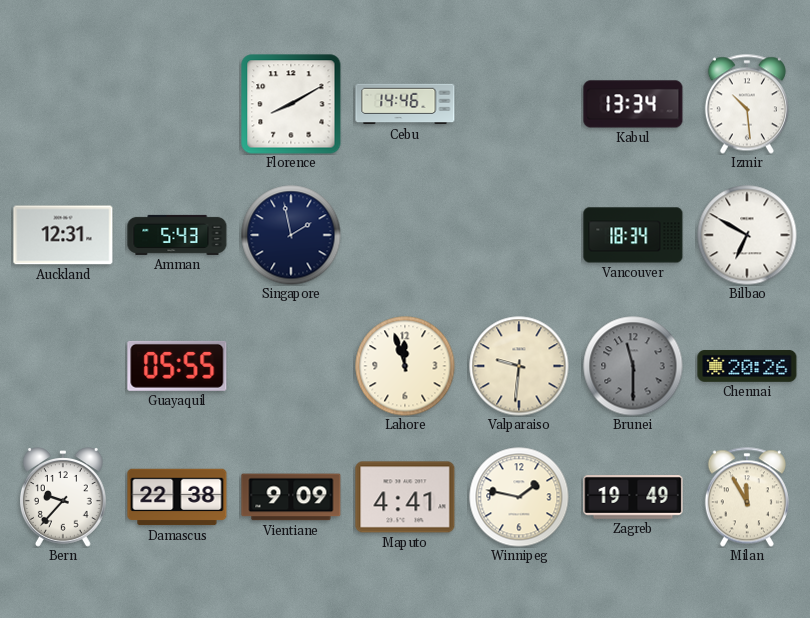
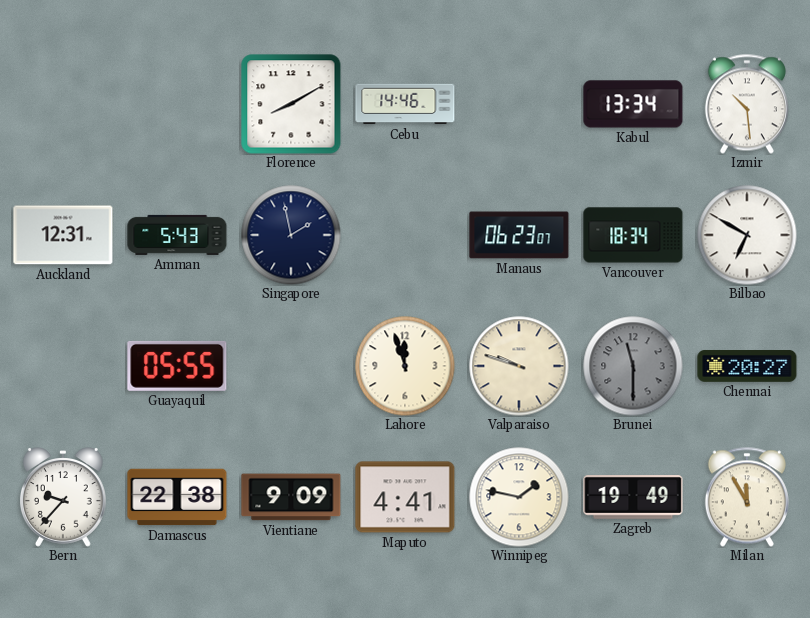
Manaus: none -> 06:23 (519, 235)
Valparaiso: 9:31 -> 9:48 (519, 366)
Chennai: 20:26 -> 20:27 (747, 367)
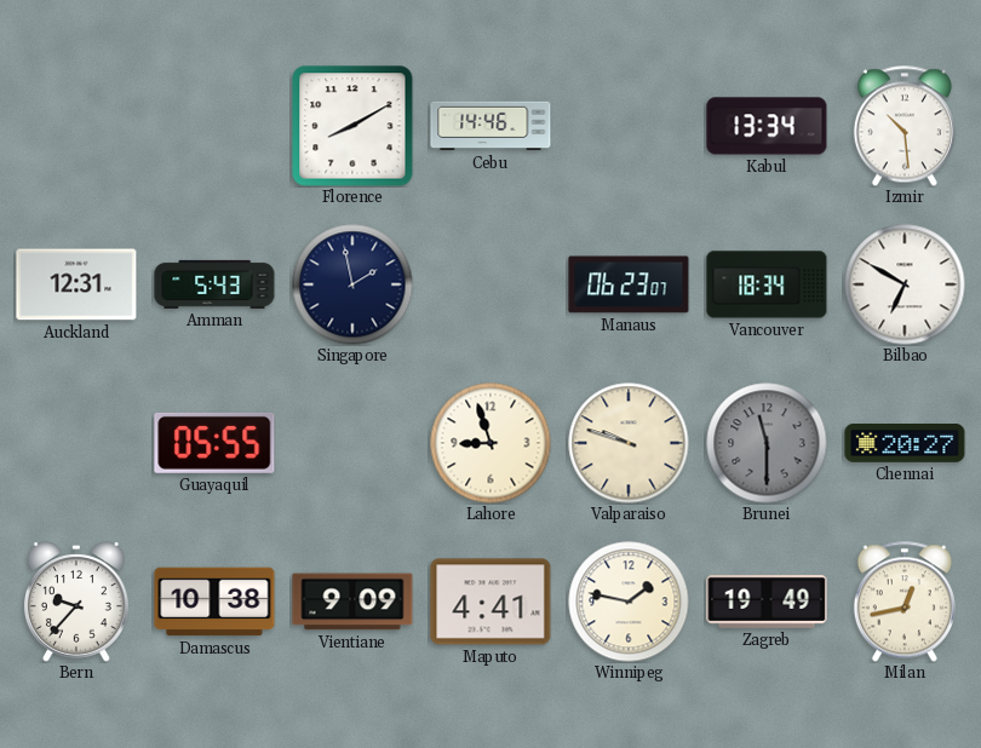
Lahore: 11:57 -> 8:57 (490, 443)
Damascus: 22:38 -> 10:38 (214, 602)
Milan: 11:55 -> 12:43 (905, 602)
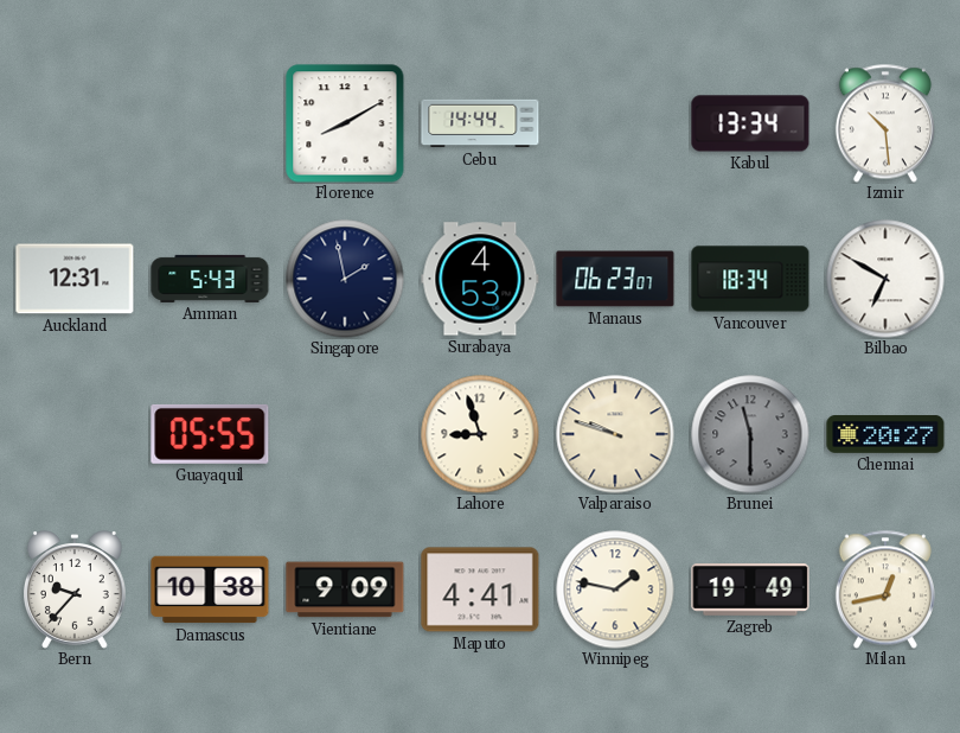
Cebu: 14:46 -> 14:44 (480, 123)
Surabaya: none -> 4:53 (480, 279)
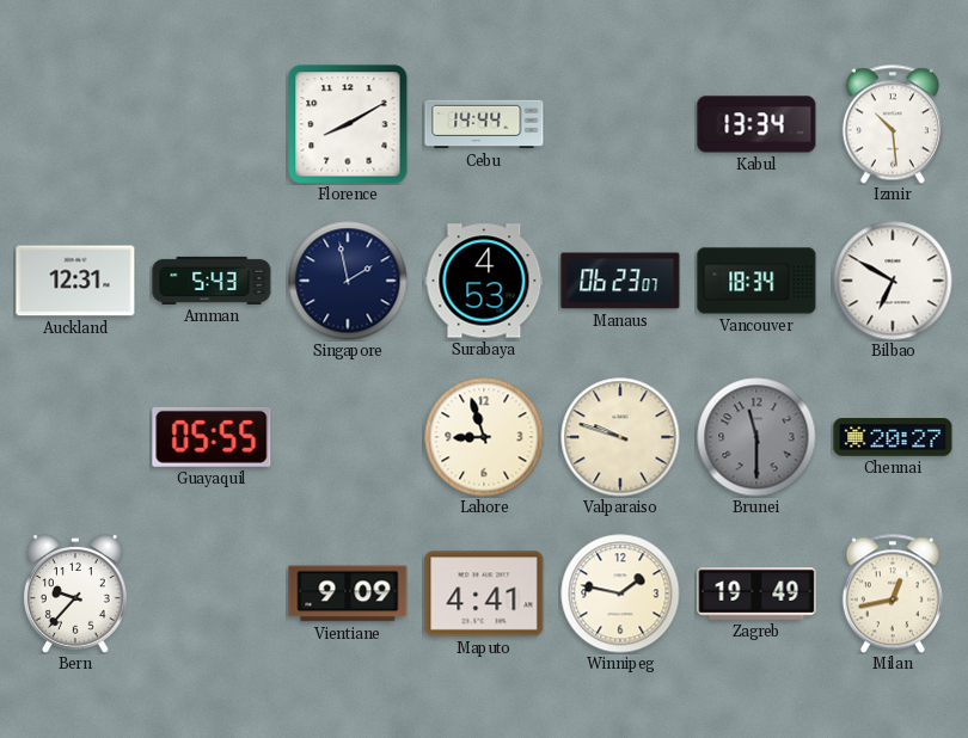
Damascus: 10:38 -> none (210, 589)
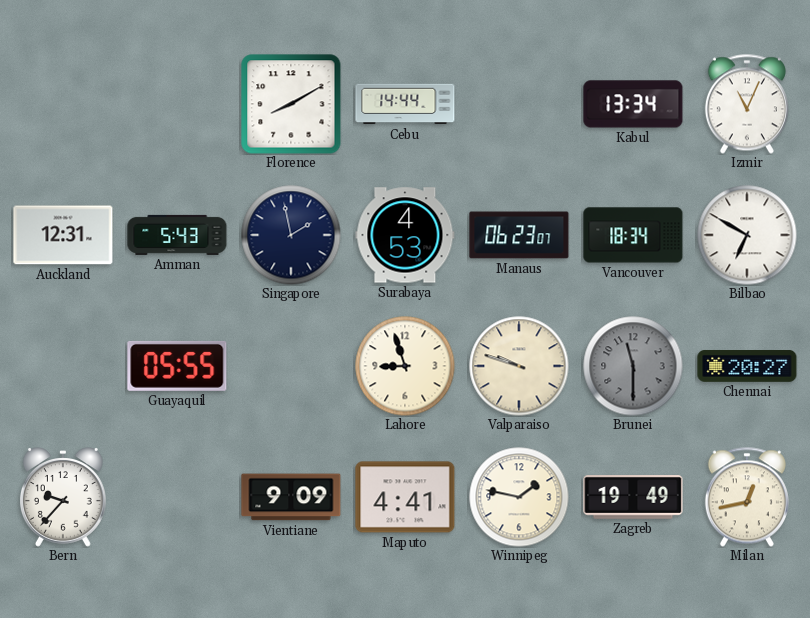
Izmir: 10:29 -> 11:04 (747, 104)
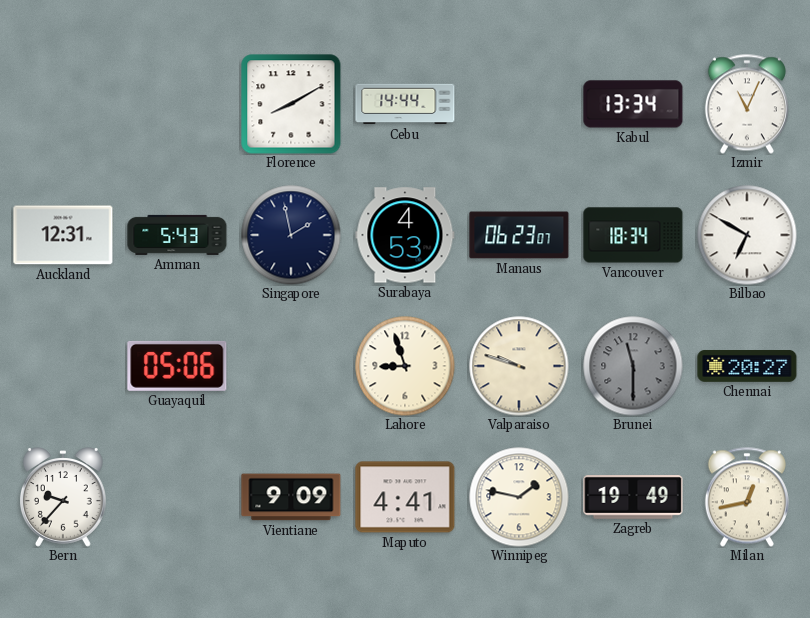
Guayaquil: 05:55 -> 05:06 (177, 366)
